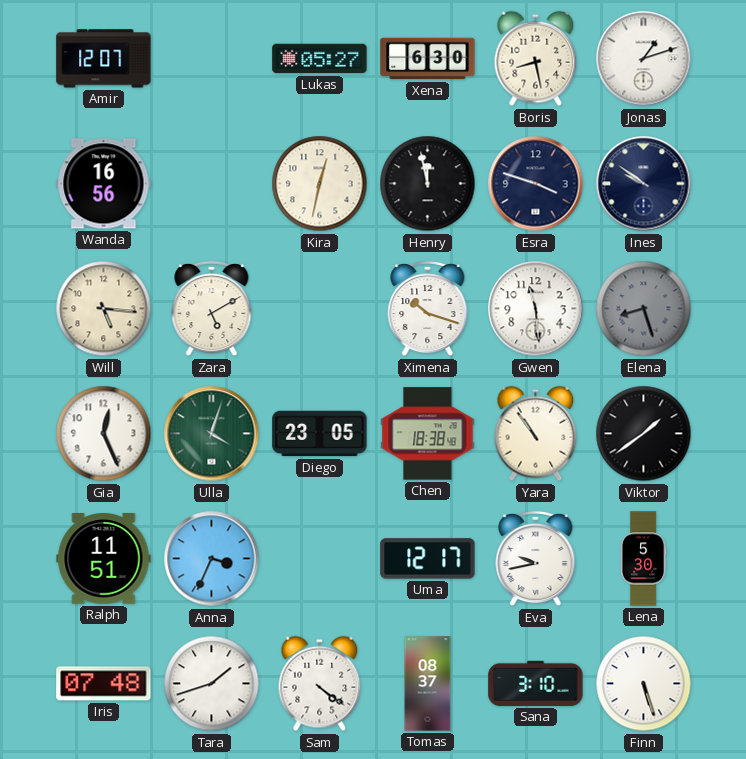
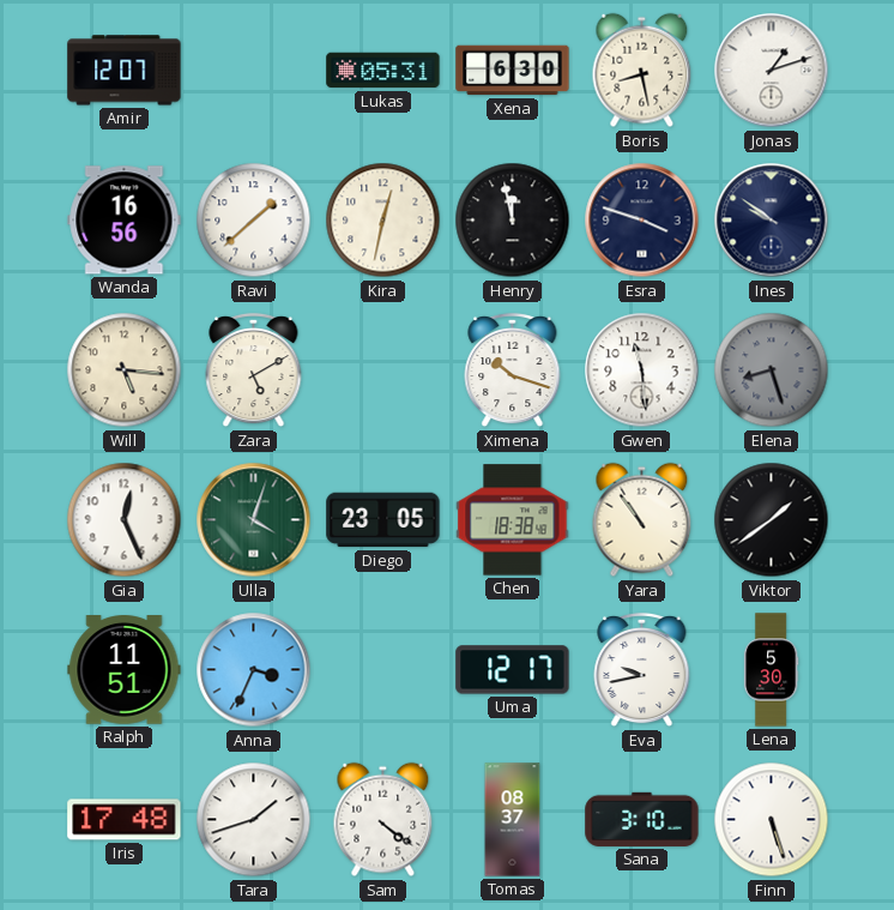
Lukas: 05:27 -> 05:31 (383, 71)
Ravi: none -> 1:38 (254, 221)
Iris: 07:48 -> 17:48 (125, 820)
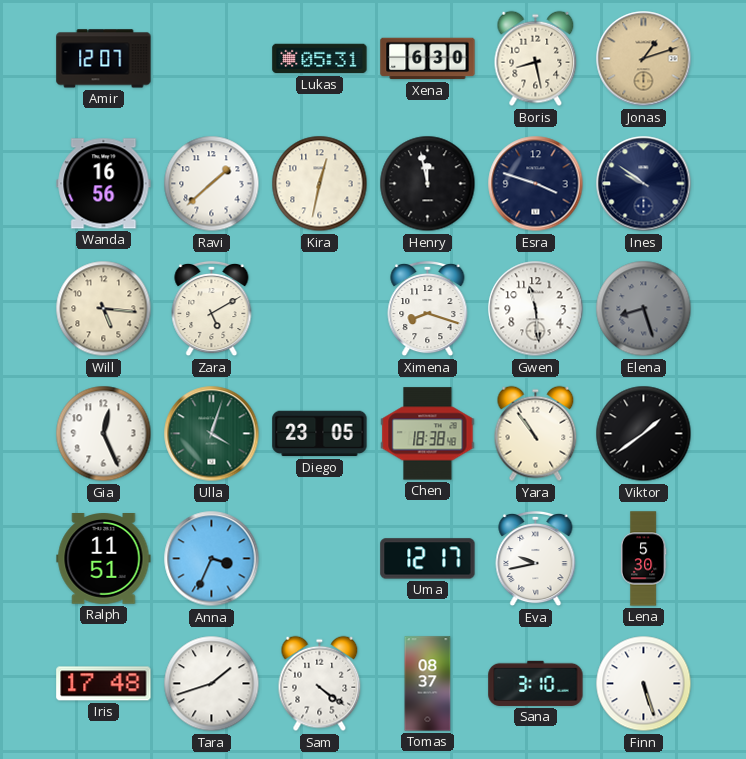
Jonas dial: white -> champagne (644, 59)
Ximena: 10:18 -> 8:18 (428, 309)
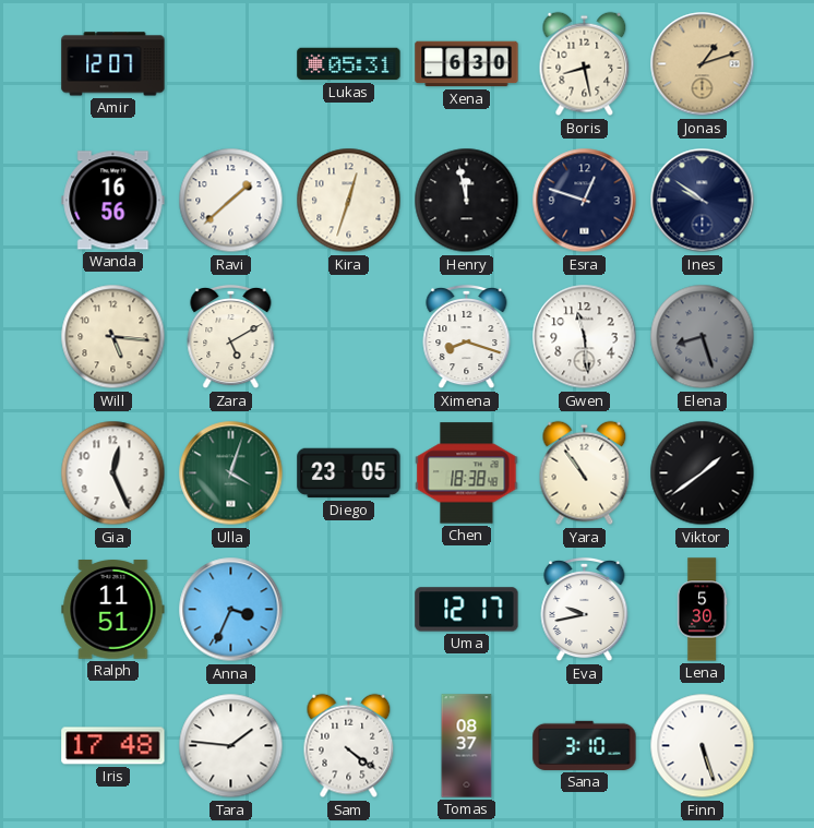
Kira: 12:32 -> 12:33 (349, 201)
Esra: 3:48 -> 12:48 (585, 201)
Tara: 1:42 -> 1:46 (231, 746)
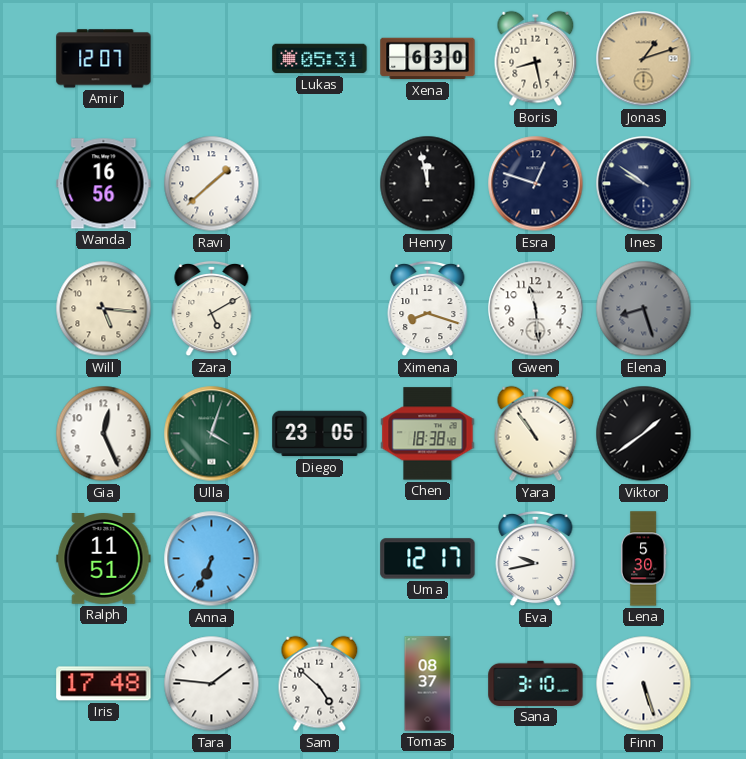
Kira: 12:33 -> none (349, 201)
Anna: 3:34 -> 6:34 (212, 559)
Sam: 4:21 -> 4:52 (320, 684)
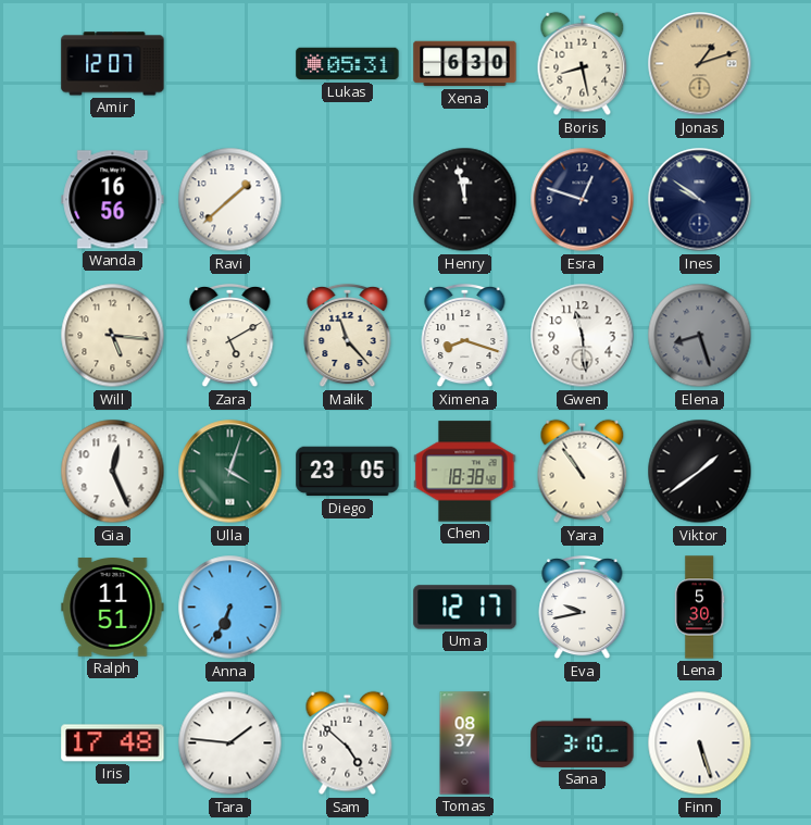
Malik: none -> 11:23 (348, 336)
